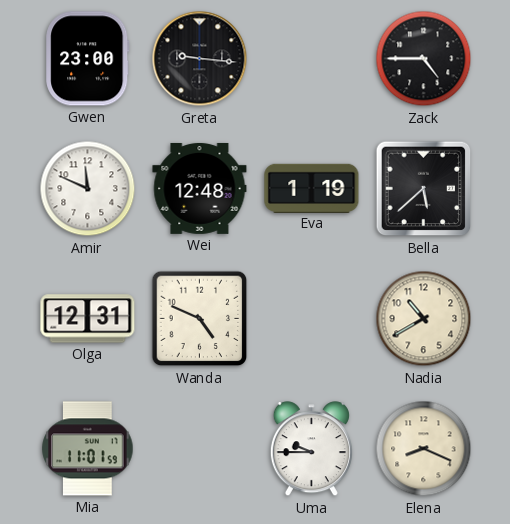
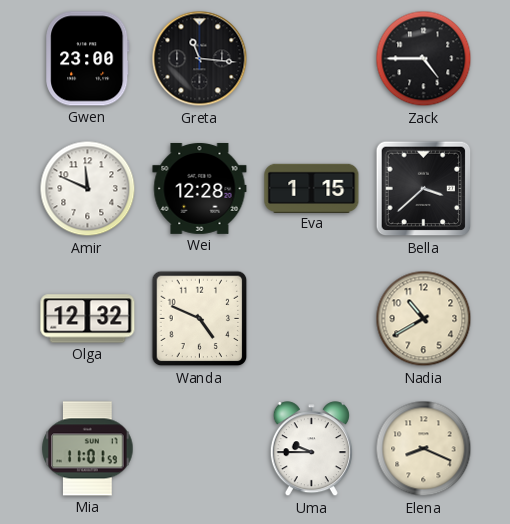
Greta: 9:16 -> 11:16 (200, 59)
Wei: 12:48 -> 12:28 (200, 188)
Eva: 1:19 -> 1:15 (312, 188)
Bella: 5:38 -> 3:38 (424, 189)
Olga: 12:31 -> 12:32 (88, 319)
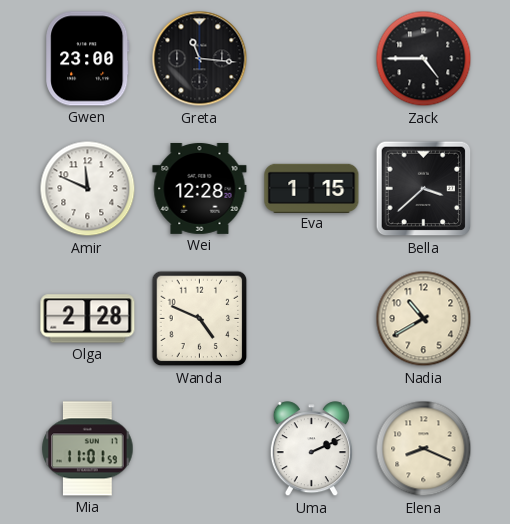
Olga: 12:32 -> 2:28 (88, 319)
Uma: 9:45 -> 2:11 (311, 449)
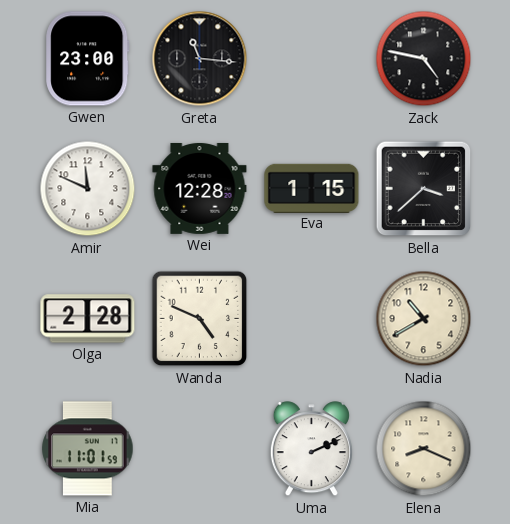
Zack: 4:45 -> 4:47 (424, 59)
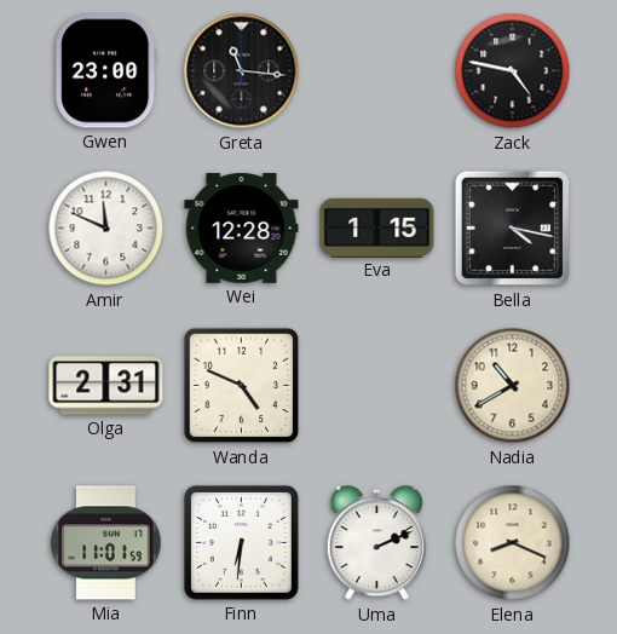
Bella: 3:38 -> 4:17 (513, 229)
Olga: 2:28 -> 2:31 (106, 386)
Finn: none -> 6:31 (241, 542)
